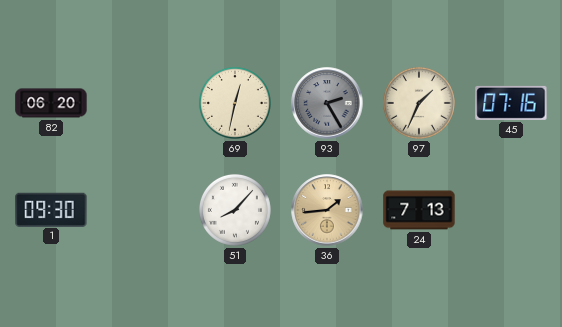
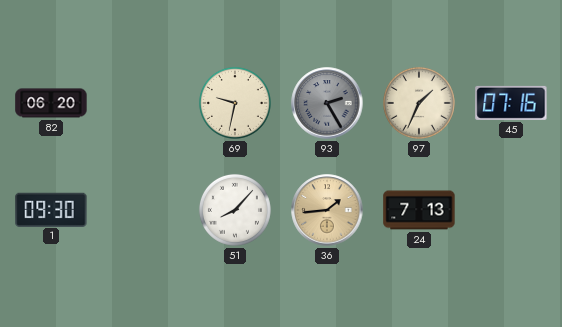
69: 12:32 -> 9:32 (235, 103)
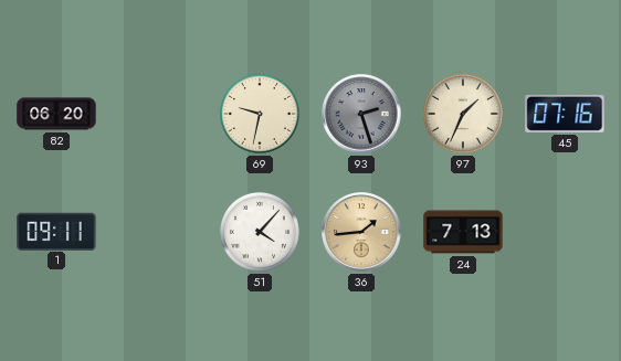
93: 2:25 -> 2:27 (361, 114)
1: 09:30 -> 09:11 (56, 231)
51: 8:07 -> 4:07 (260, 232)
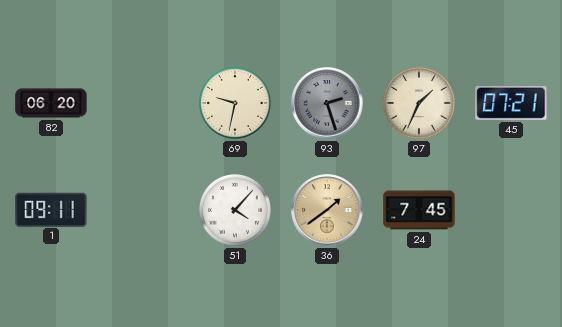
45: 07:16 -> 07:21 (511, 103)
36: 1:44 -> 1:39 (327, 210)
24: 7:13 -> 7:45 (419, 210)
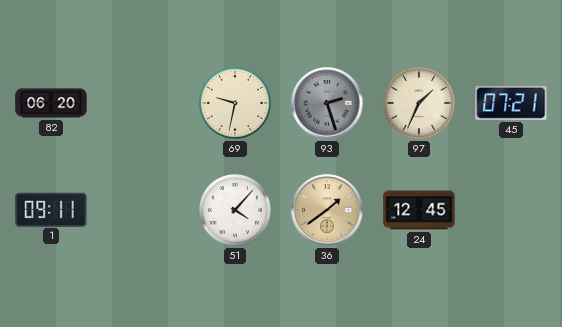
24: 7:45 -> 12:45 (419, 210)
